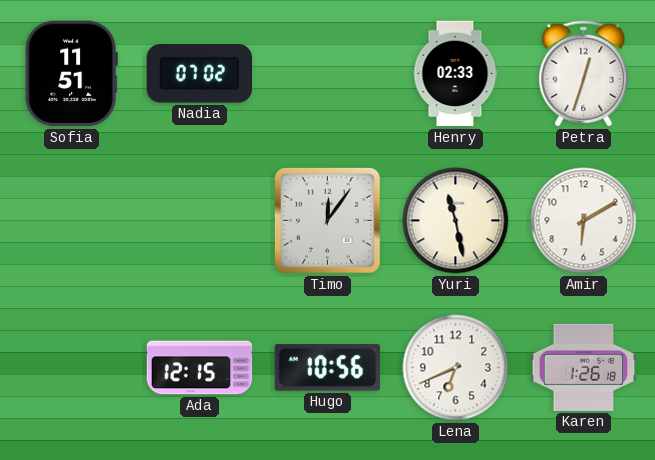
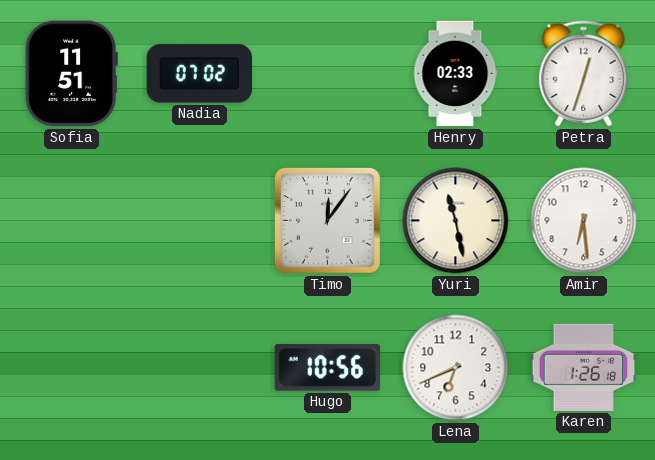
Amir: 6:10 -> 6:29 (584, 221)
Ada: 12:15 -> none (200, 368)
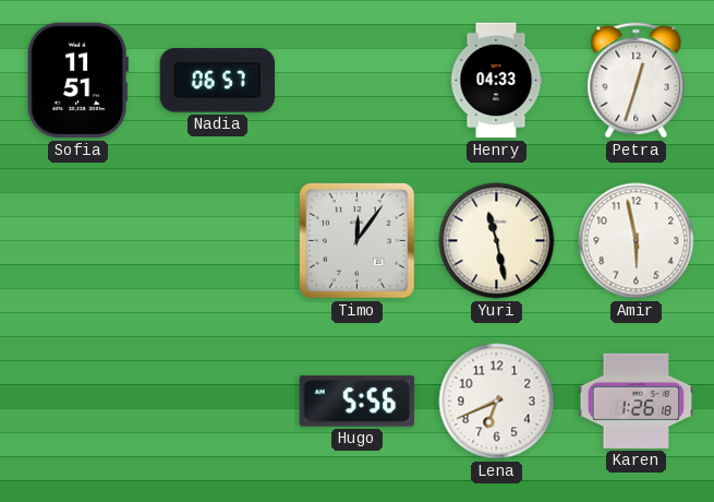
Nadia: 07:02 -> 06:57 (218, 81)
Henry: 02:33 -> 04:33 (496, 81)
Amir: 6:29 -> 5:58 (637, 241)
Hugo: 10:56 -> 5:56 (358, 402)
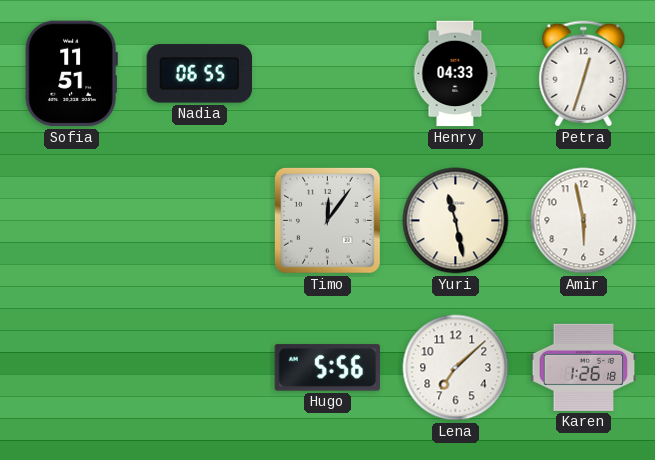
Nadia: 06:57 -> 06:55 (200, 74)
Lena: 6:41 -> 7:08 (456, 368)
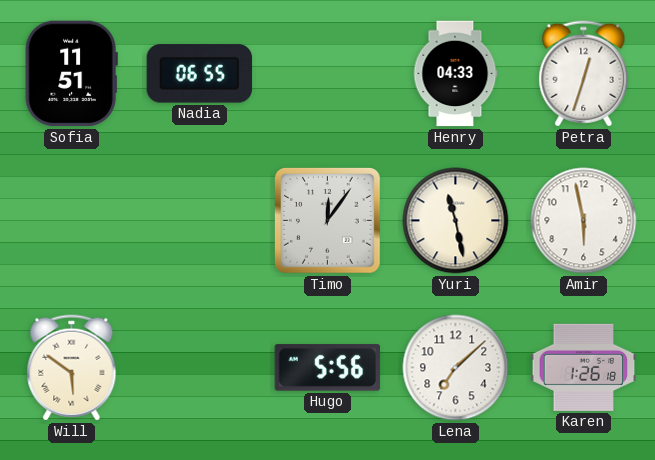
Will: none -> 5:51 (72, 368)
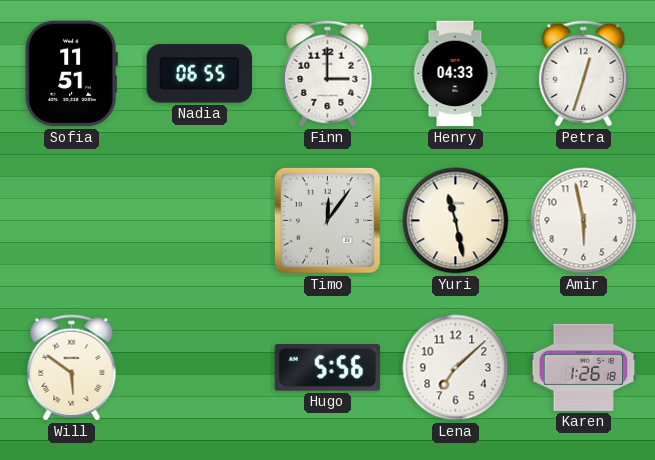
Finn: none -> 3:00 (328, 74)
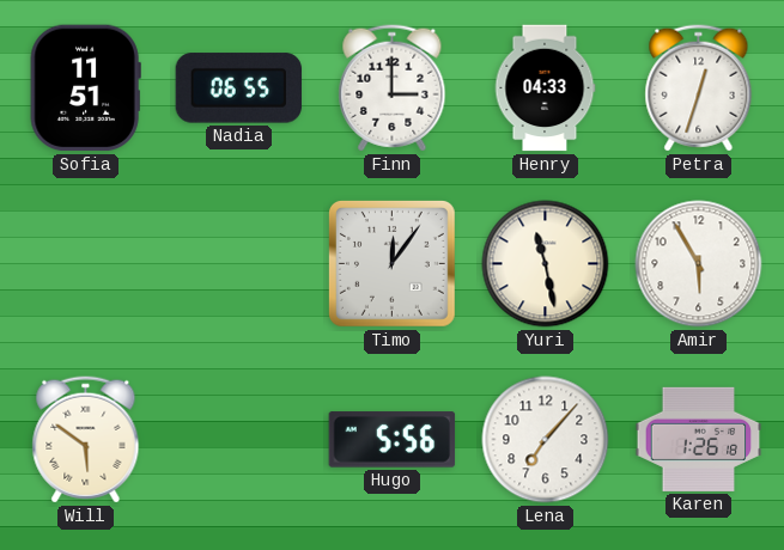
Amir: 5:58 -> 5:55 (699, 264)
Lena: 7:08 -> 7:07 (546, 440)
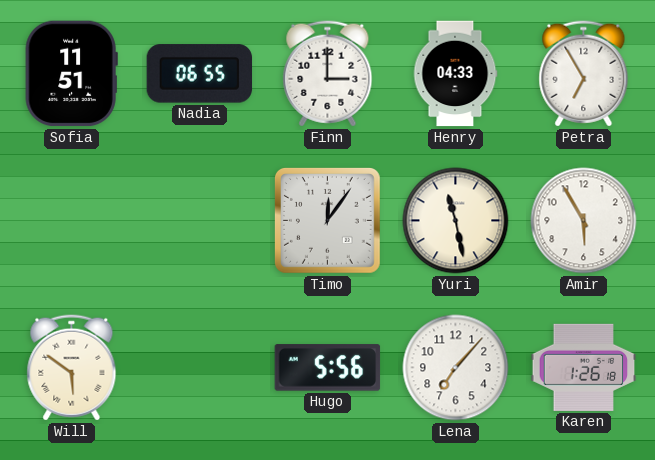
Petra: 12:33 -> 6:55 (584, 74)
